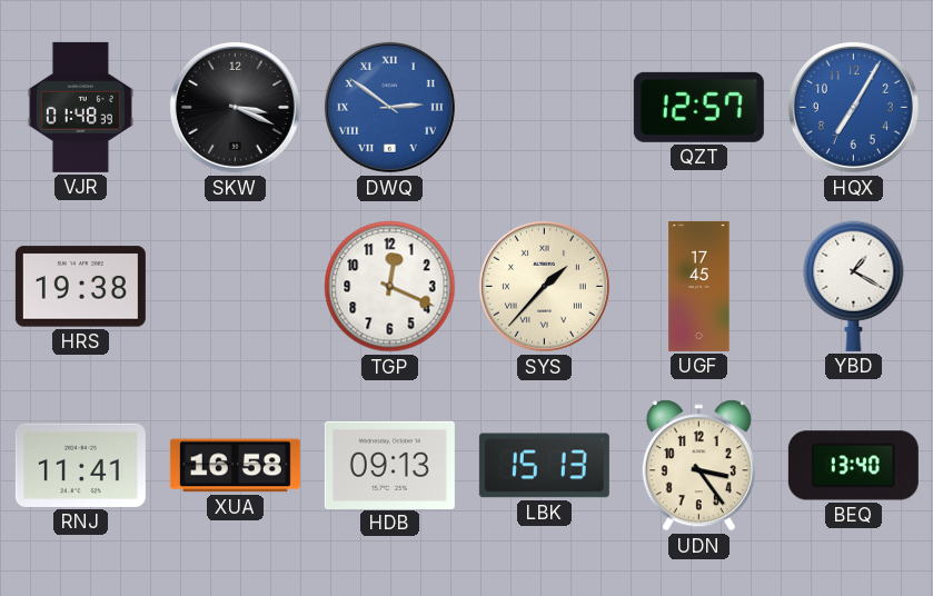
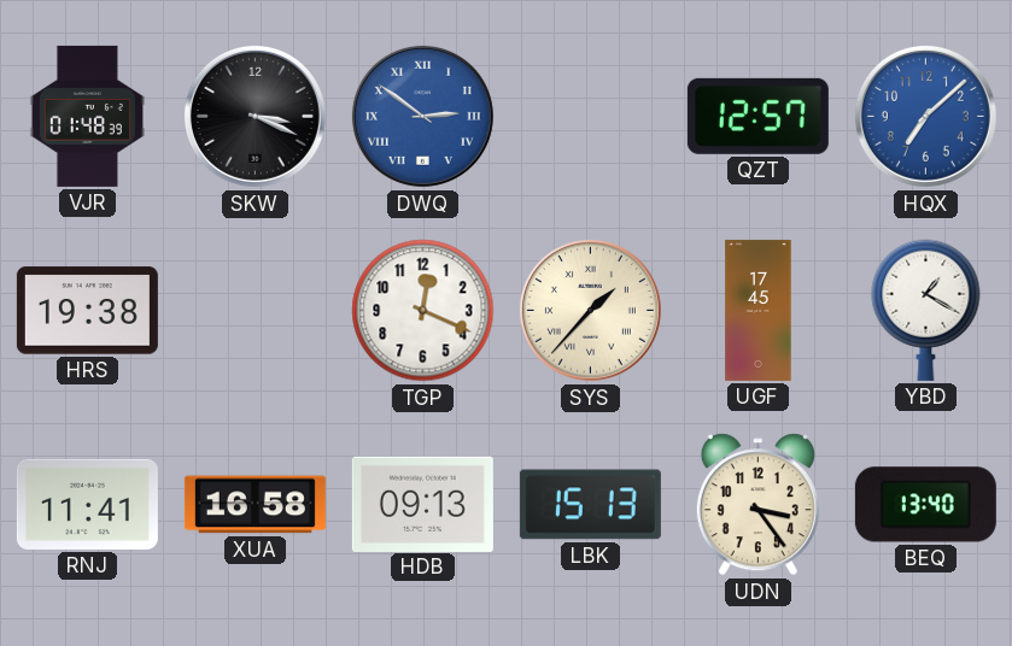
HQX: 7:05 -> 7:08 (925, 116)
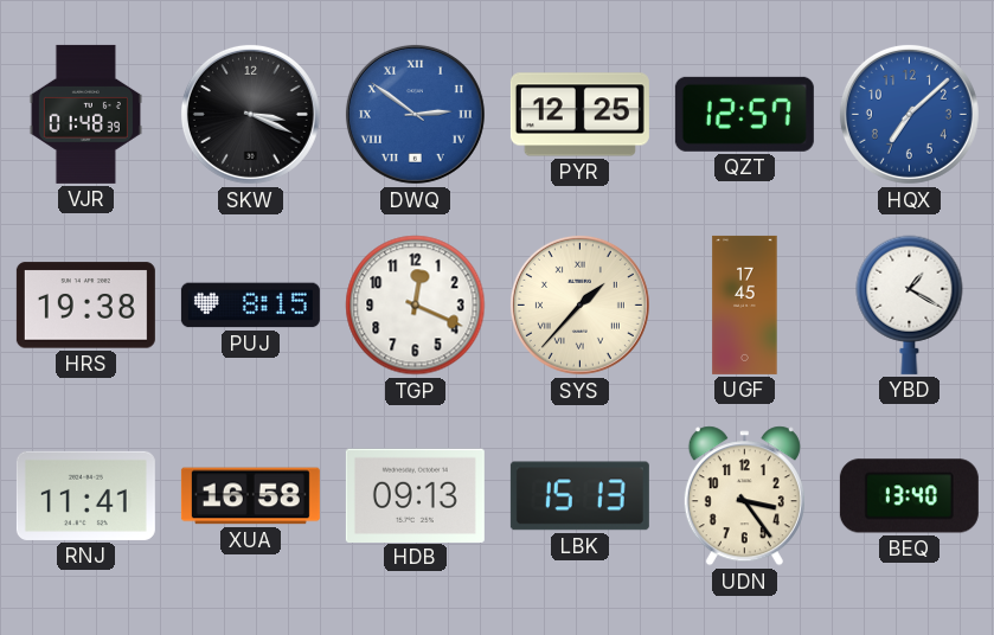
PYR: none -> 12:25 (579, 115)
PUJ: none -> 8:15 (250, 306)
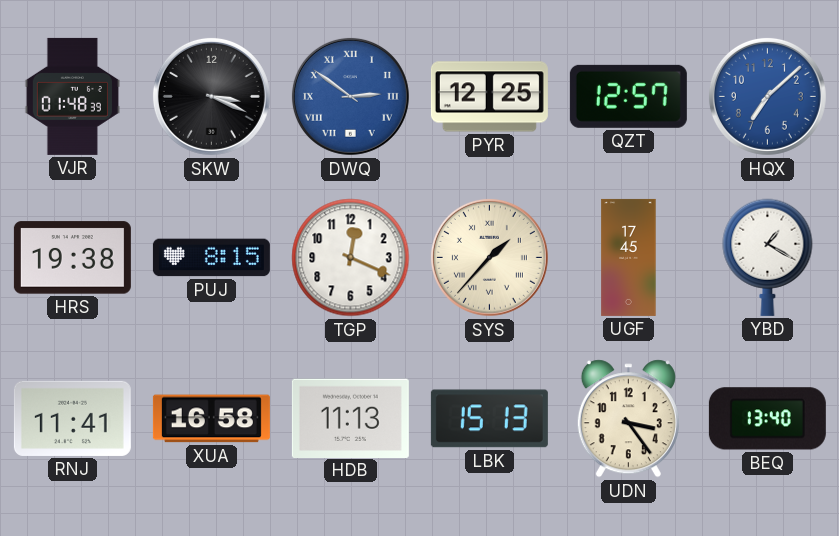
HDB: 09:13 -> 11:13 (350, 418)
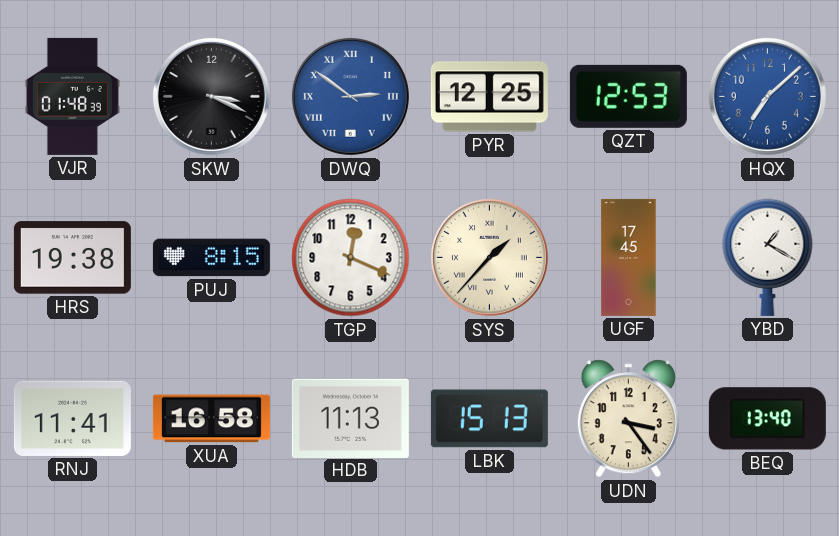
QZT: 12:57 -> 12:53 (628, 96)
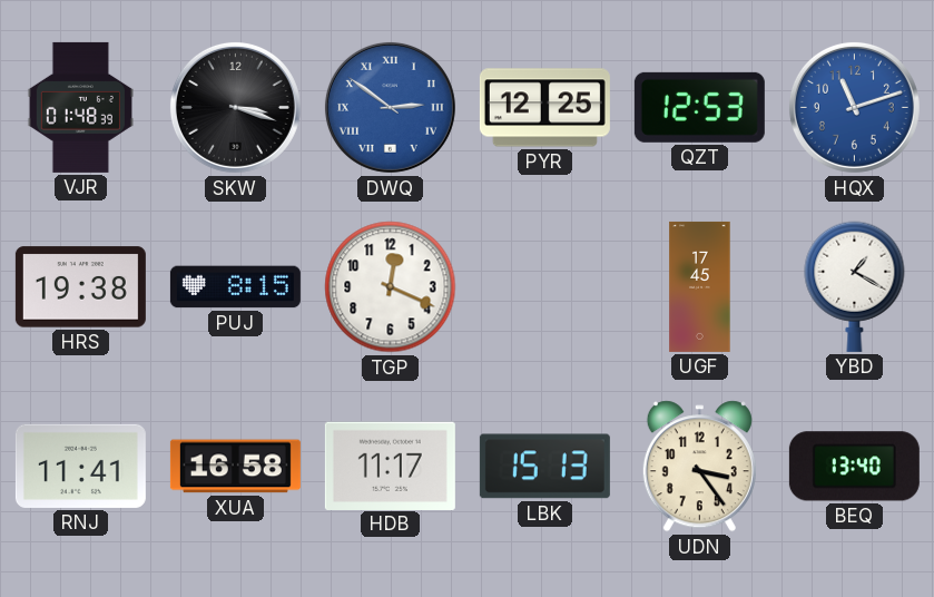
SKW: 3:19 -> 3:18 (235, 107)
HQX: 7:08 -> 11:12 (854, 107)
SYS: 1:37 -> none (489, 257)
HDB: 11:13 -> 11:17 (390, 466)
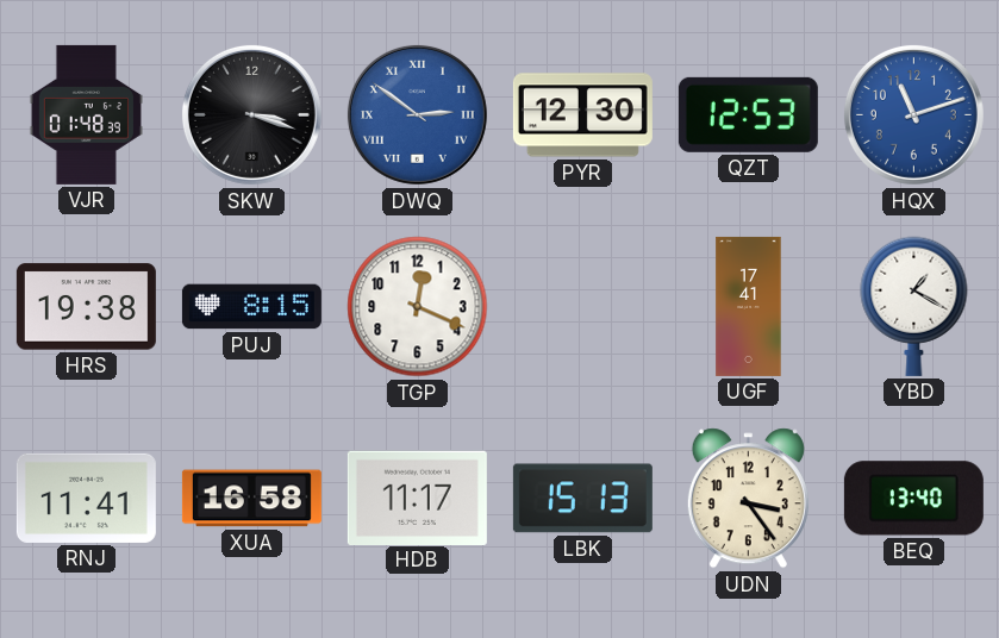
PYR: 12:25 -> 12:30 (582, 115)
UGF: 17:45 -> 17:41 (749, 306)
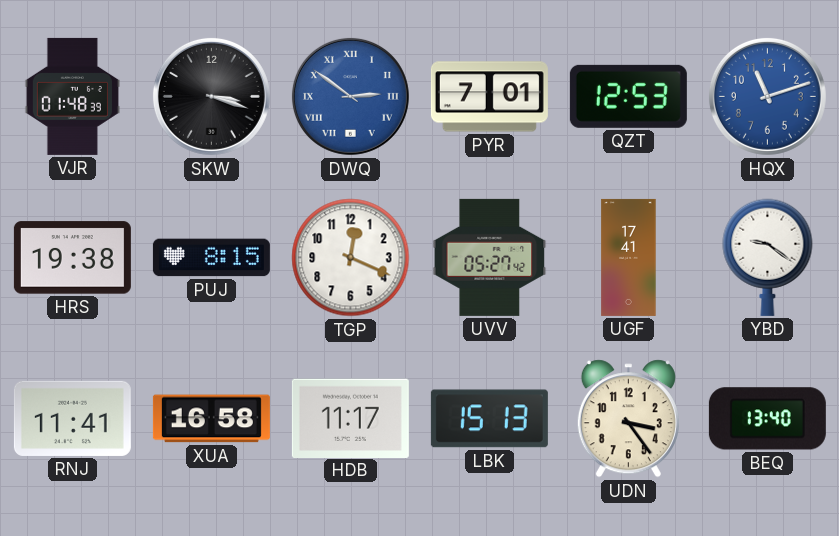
PYR: 12:30 -> 7:01 (489, 97)
UVV: none -> 05:27 (490, 257)
YBD: 1:20 -> 9:21 (768, 257)
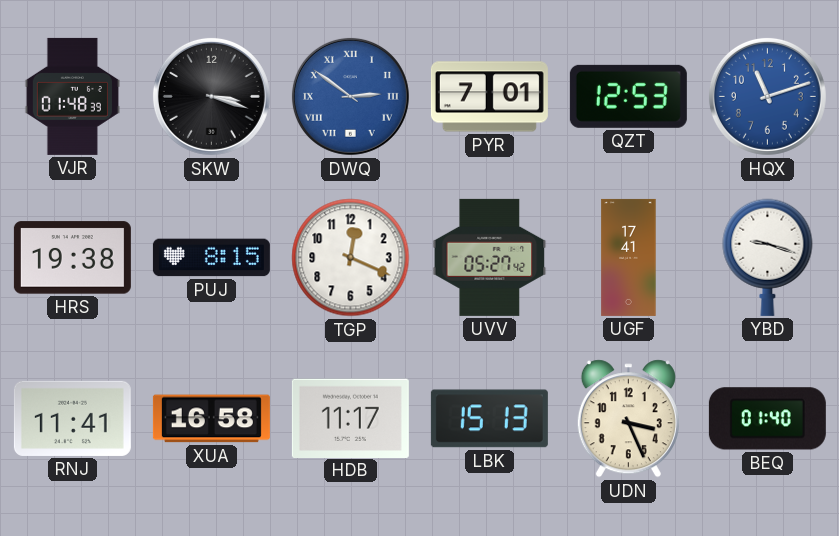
YBD: 9:21 -> 9:18 (768, 257)
UDN: 3:24 -> 3:26 (628, 419)
BEQ: 13:40 -> 01:40 (767, 419)
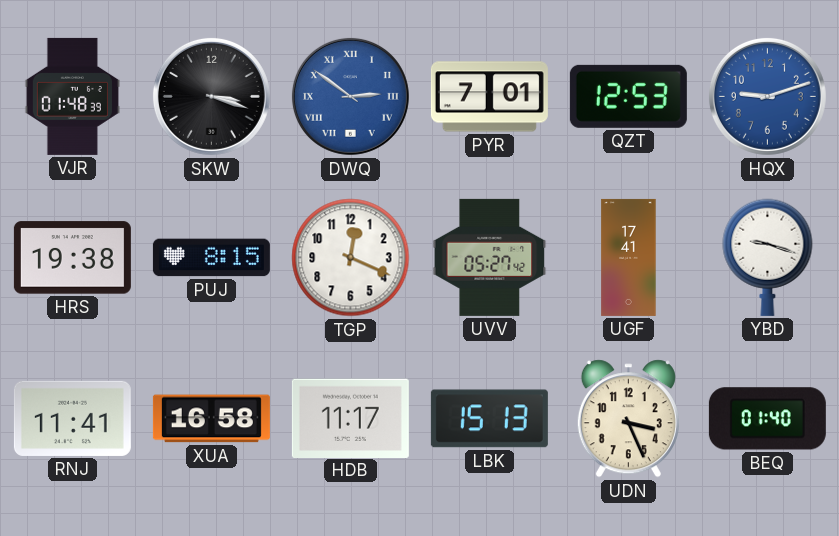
HQX: 11:12 -> 9:12 (767, 96)
